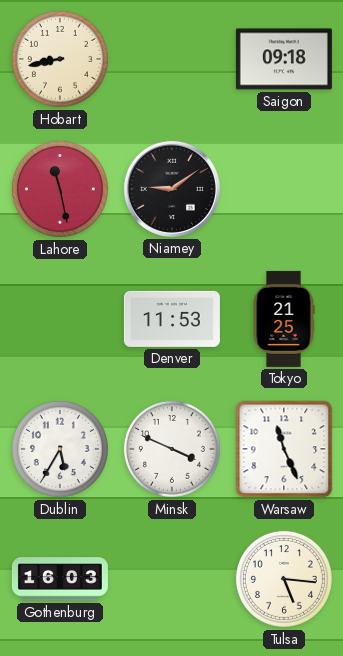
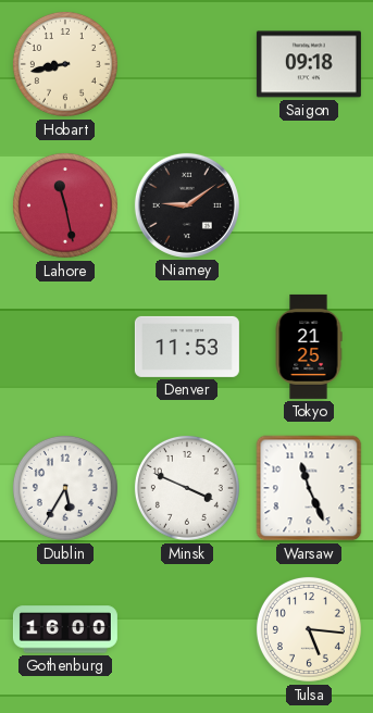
Gothenburg: 16:03 -> 16:00 (65, 629)
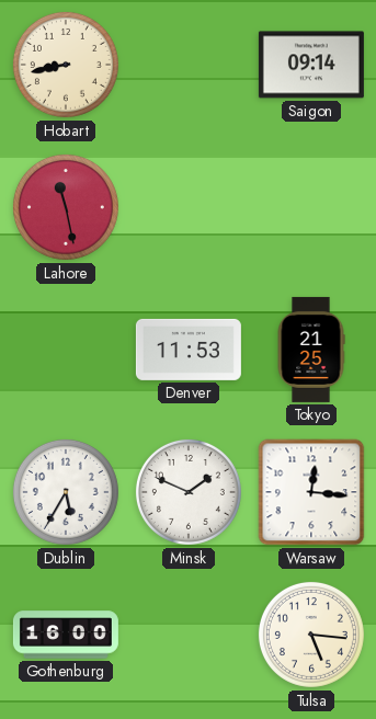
Saigon: 09:18 -> 09:14 (311, 65)
Niamey: 9:09 -> none (187, 205)
Minsk: 3:49 -> 1:49 (189, 492)
Warsaw: 11:26 -> 12:16 (311, 492)
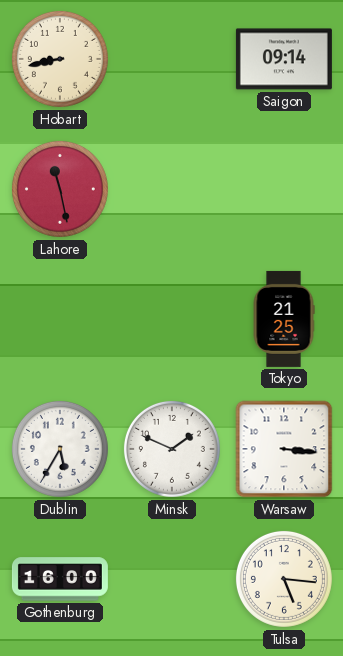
Denver: 11:53 -> none (189, 350)
Warsaw: 12:16 -> 3:16 (284, 449)
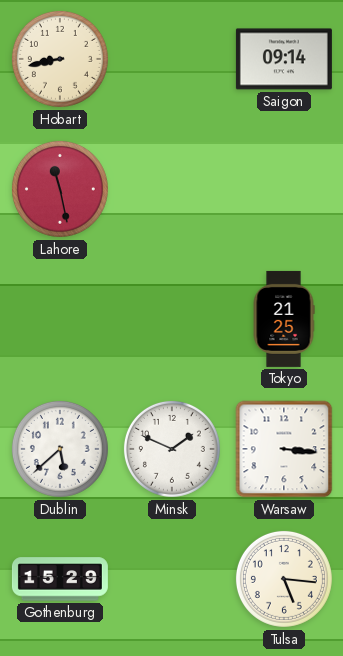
Dublin: 5:35 -> 5:38 (60, 449)
Gothenburg: 16:00 -> 15:29 (60, 579)
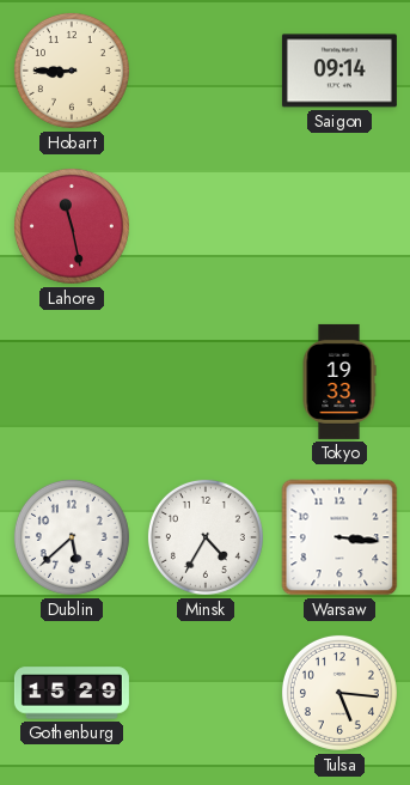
Hobart: 8:43 -> 8:45 (72, 71)
Tokyo: 21:25 -> 19:33 (339, 382)
Minsk: 1:49 -> 4:35 (206, 537)
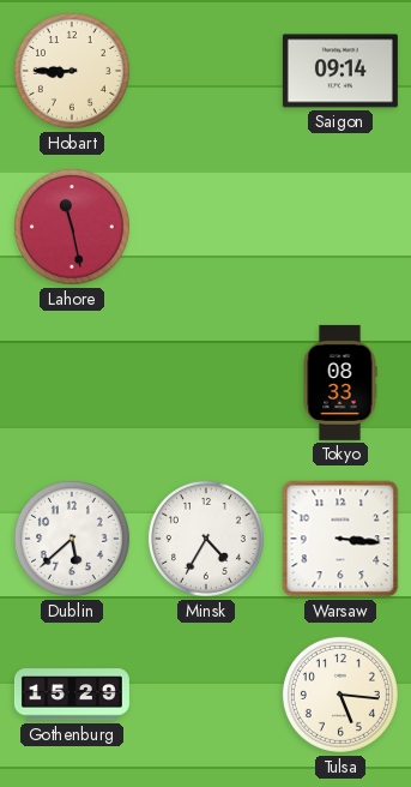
Tokyo: 19:33 -> 08:33 (340, 383)
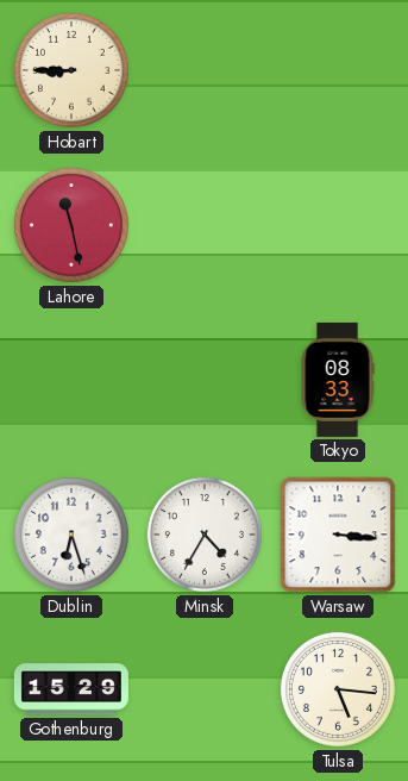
Saigon: 09:14 -> none (340, 71)
Dublin: 5:38 -> 6:27 (71, 535)
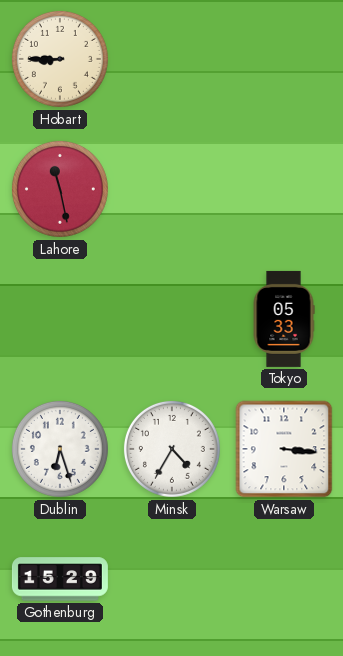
Tokyo: 08:33 -> 05:33 (284, 319)
Tulsa: 5:16 -> none (338, 689)
